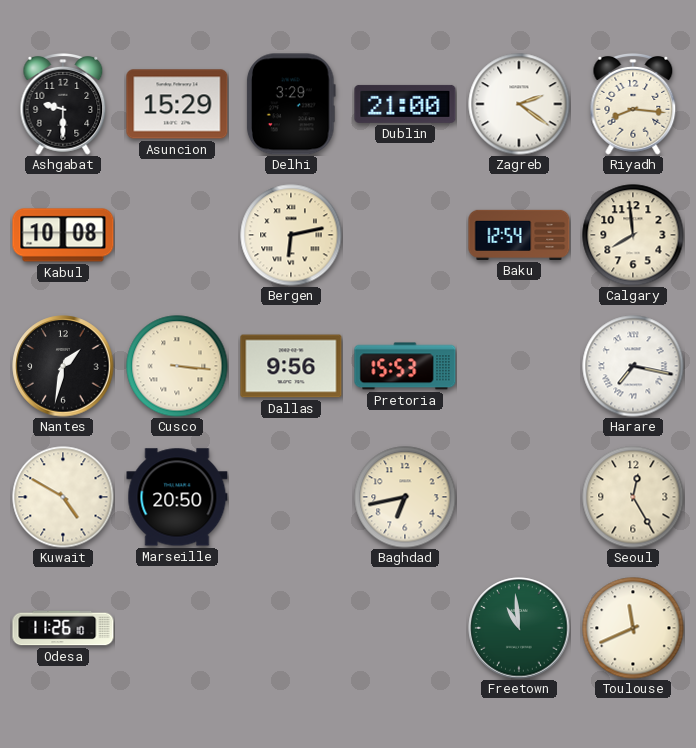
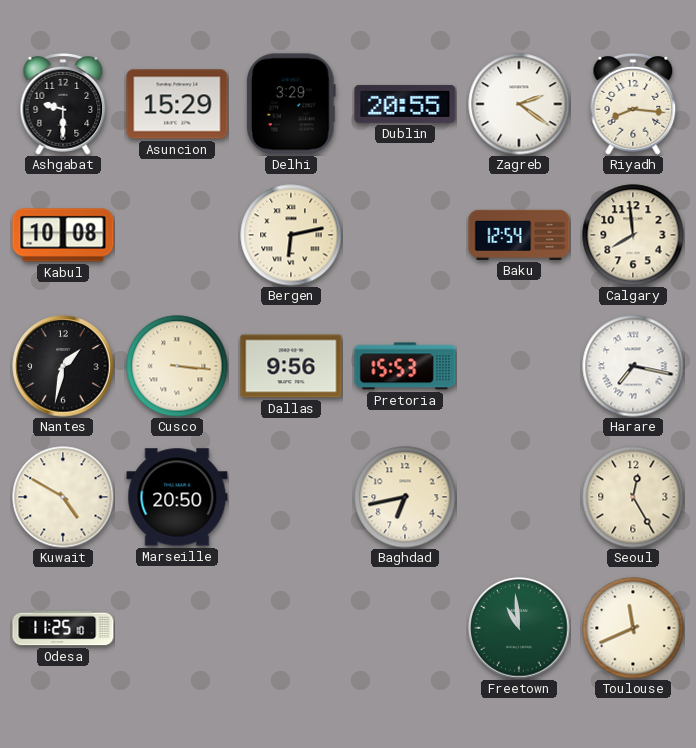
Dublin: 21:00 -> 20:55 (405, 104)
Odesa: 11:26 -> 11:25 (63, 628)
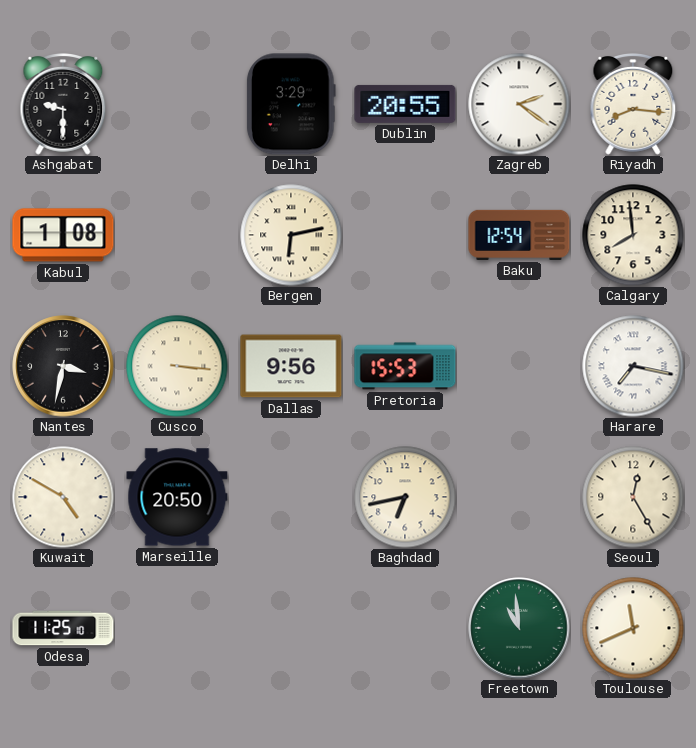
Asuncion: 15:29 -> none (177, 104)
Kabul: 10:08 -> 1:08 (63, 235)
Nantes: 1:32 -> 3:32 (63, 366)
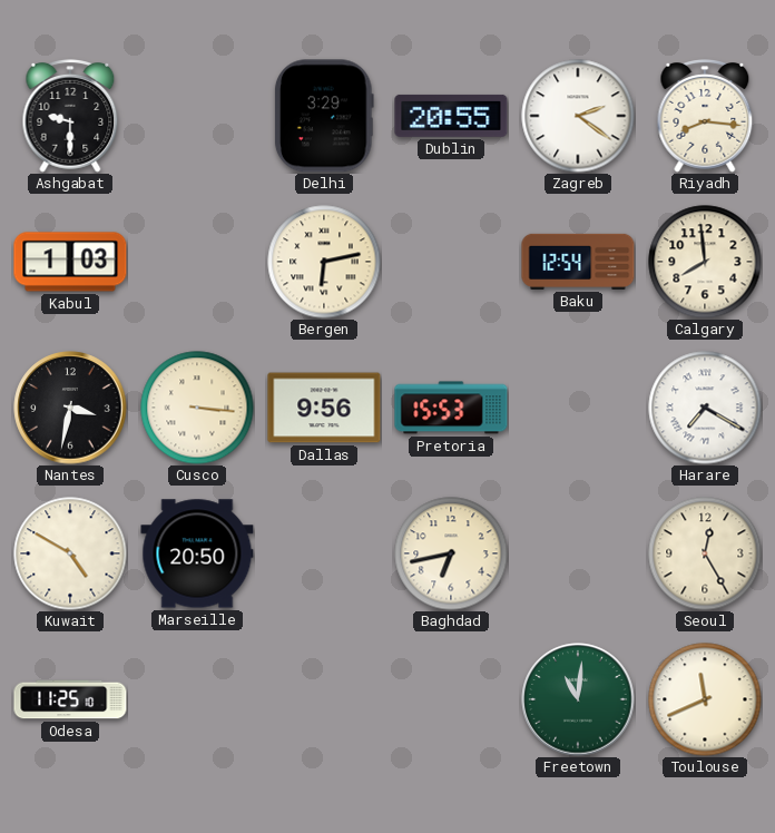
Kabul: 1:08 -> 1:03 (70, 262)
Harare: 7:17 -> 7:20 (705, 408)
Freetown: 10:59 -> 11:01 (578, 699)
